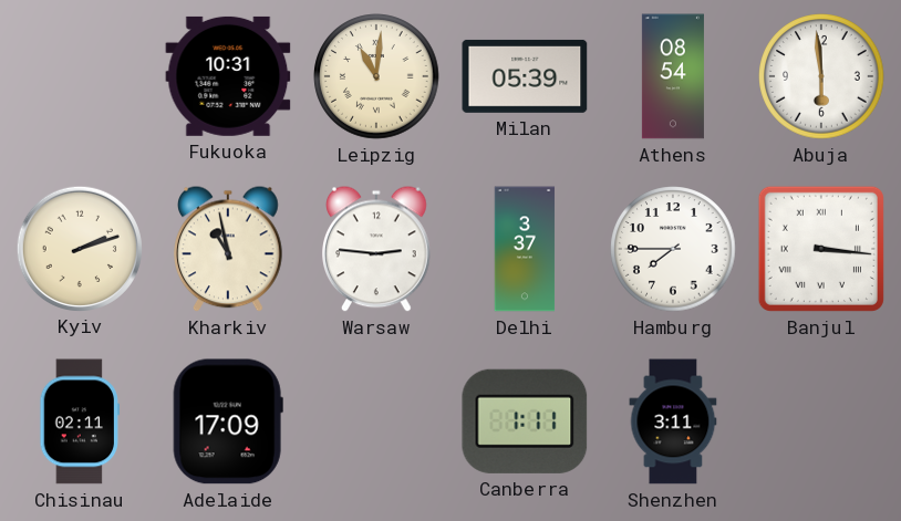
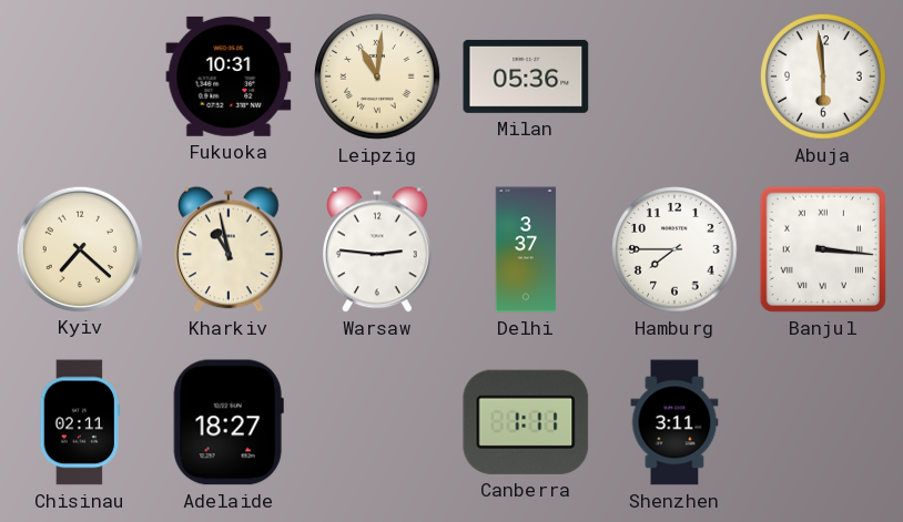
Milan: 05:39 -> 05:36 (526, 76)
Athens: 08:54 -> none (673, 76)
Kyiv: 2:12 -> 7:22 (79, 248)
Adelaide: 17:09 -> 18:27 (229, 422)
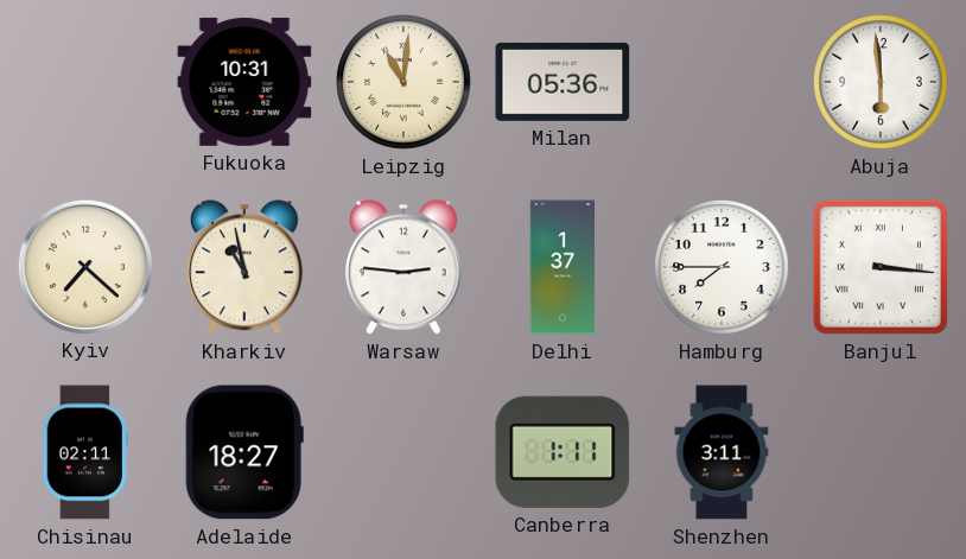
Delhi: 3:37 -> 1:37 (563, 267)
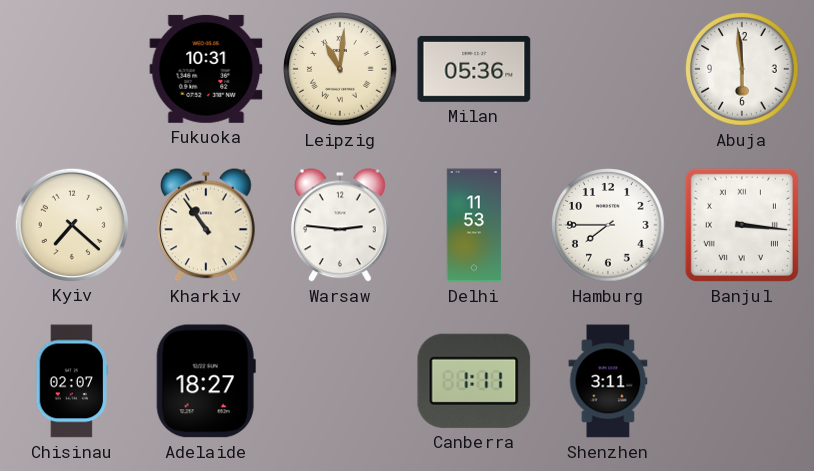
Kharkiv: 10:58 -> 10:54 (207, 225)
Delhi: 1:37 -> 11:53 (474, 225)
Chisinau: 02:11 -> 02:07 (72, 381)
